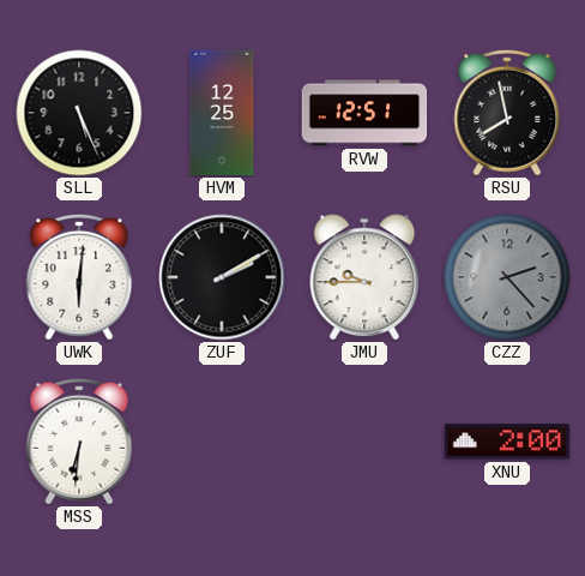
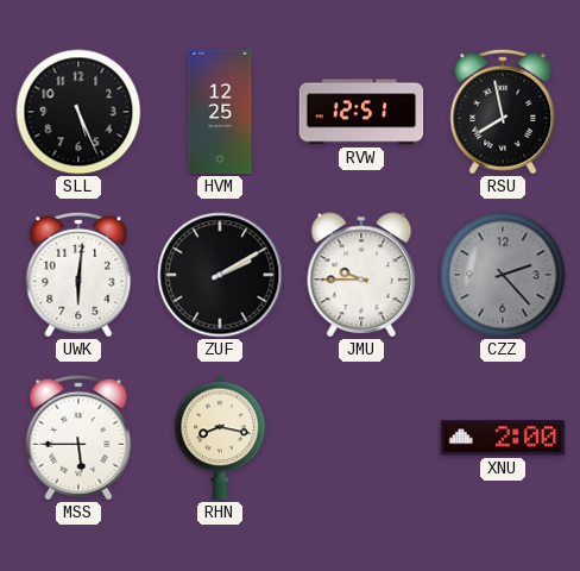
MSS: 6:31 -> 5:45 (78, 438)
RHN: none -> 8:17 (220, 438)
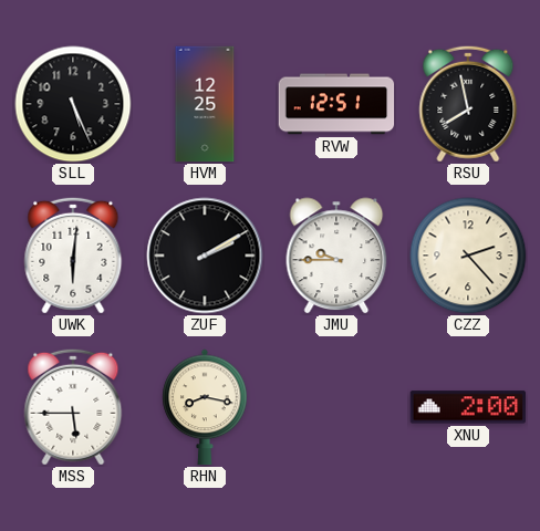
CZZ dial: grey -> cream (468, 256)
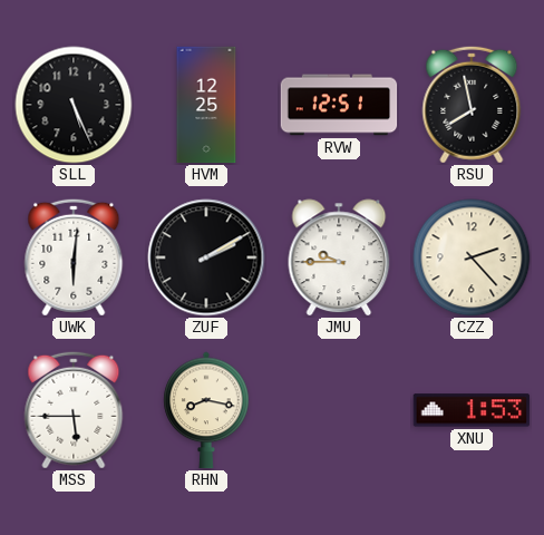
XNU: 2:00 -> 1:53 (472, 410)
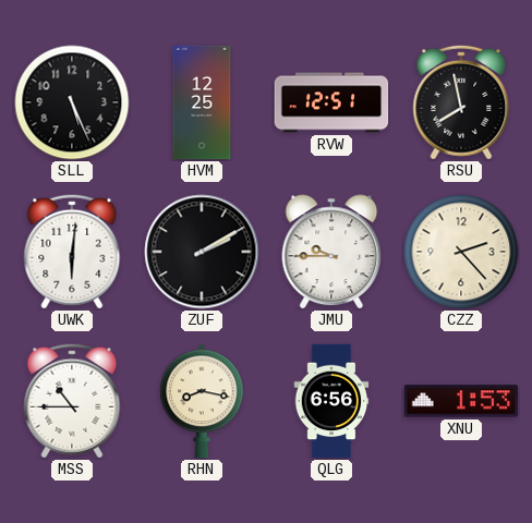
MSS: 5:45 -> 10:45 (72, 401)
QLG: none -> 6:56 (331, 401)
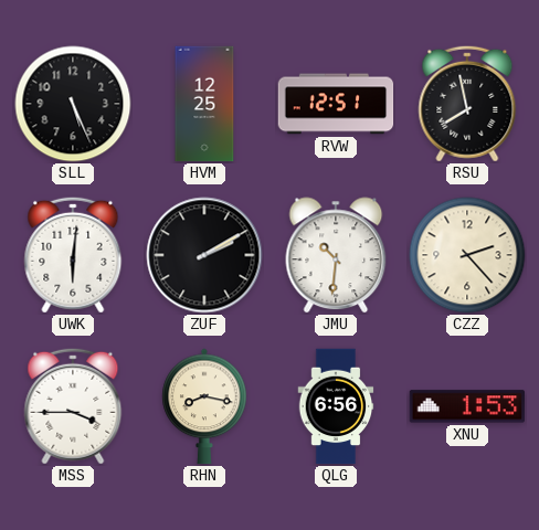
JMU: 9:45 -> 10:31 (336, 255)
MSS: 10:45 -> 3:45 (73, 406)
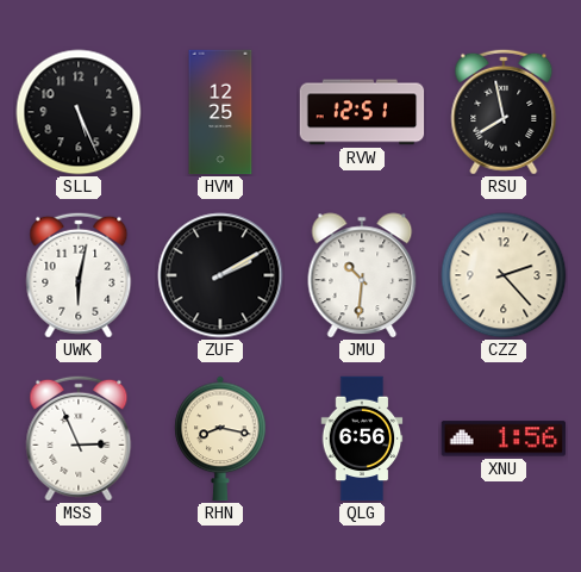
UWK: 6:01 -> 6:02 (79, 275)
MSS: 3:45 -> 2:56 (79, 439)
XNU: 1:53 -> 1:56 (504, 439)
